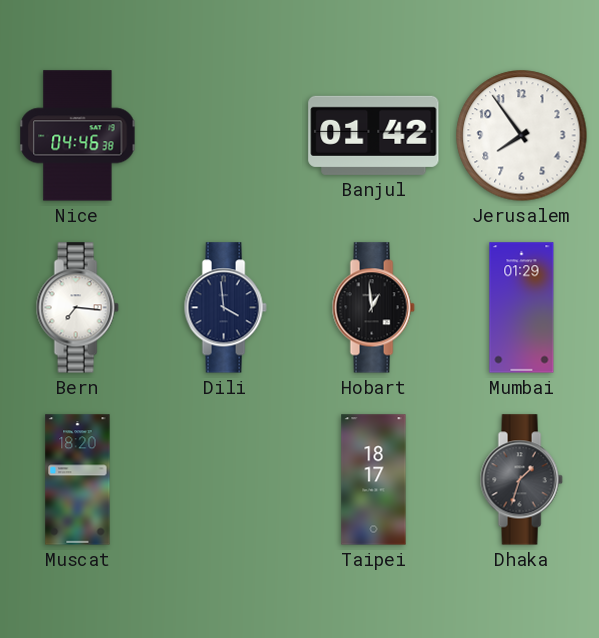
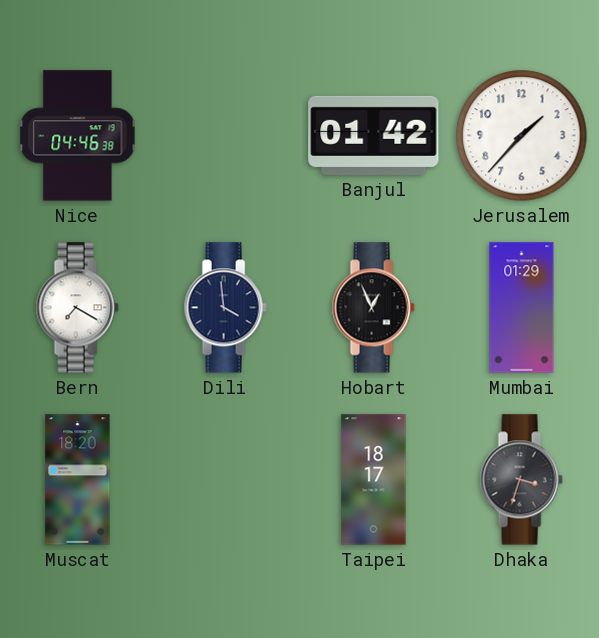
Jerusalem: 7:54 -> 1:37 (522, 136)
Bern: 7:16 -> 7:20 (77, 308)
Hobart: 12:59 -> 12:56 (373, 308)
Dhaka: 1:33 -> 3:33 (521, 480)
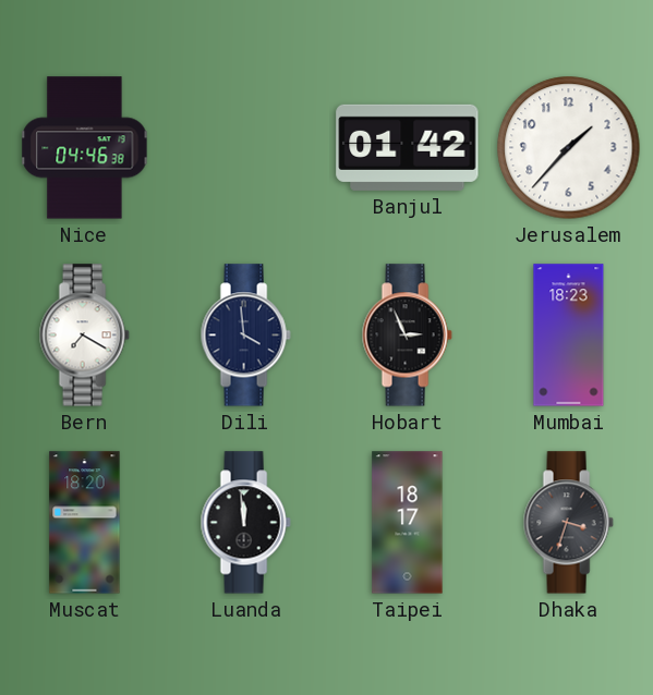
Hobart: 12:56 -> 2:56 (407, 336)
Mumbai: 01:29 -> 18:23 (569, 336)
Luanda: none -> 11:59 (245, 523)
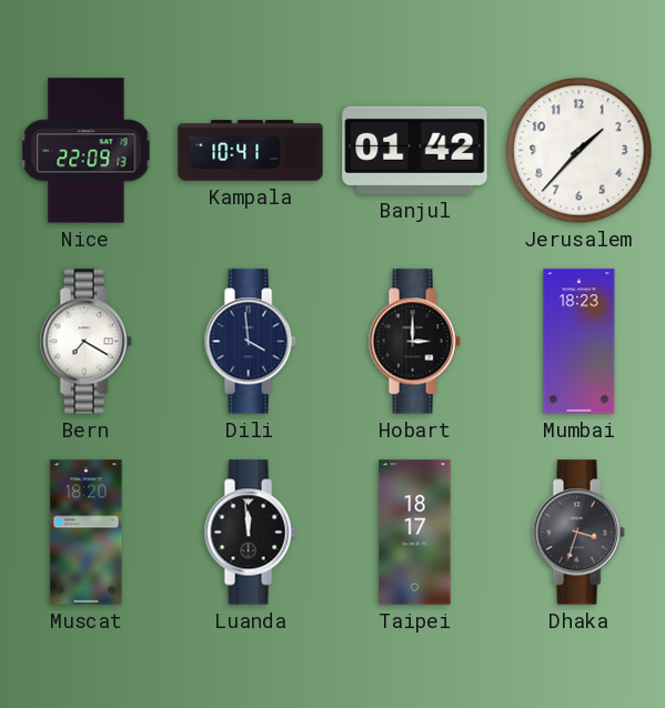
Nice: 04:46 -> 22:09 (87, 151)
Kampala: none -> 10:41 (251, 151)
Hobart: 2:56 -> 3:00 (414, 342)
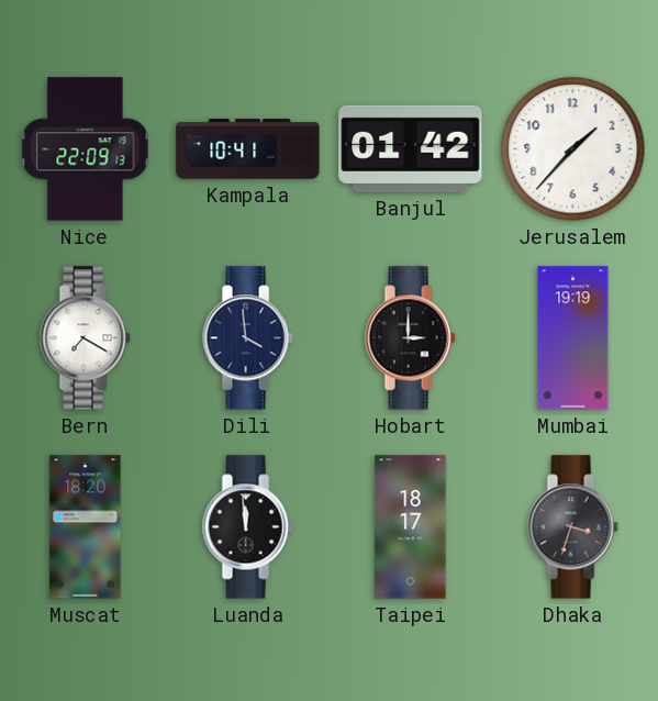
Mumbai: 18:23 -> 19:19 (573, 338)
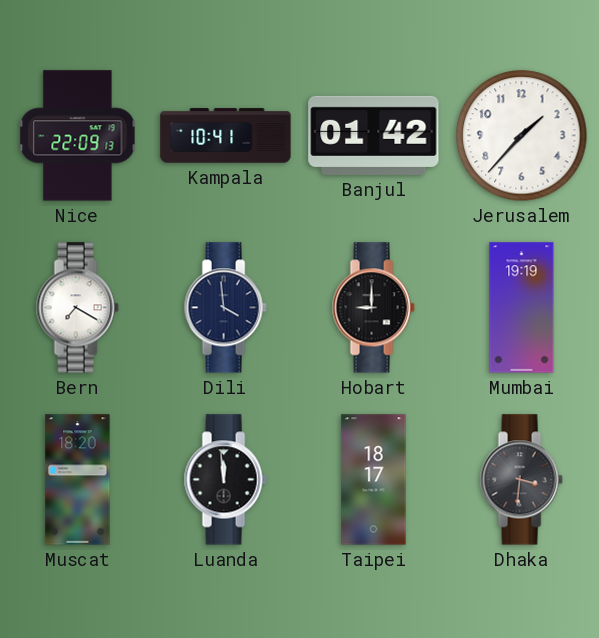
Hobart: 3:00 -> 9:00 (373, 308)
Dhaka: 3:33 -> 3:31 (521, 480)
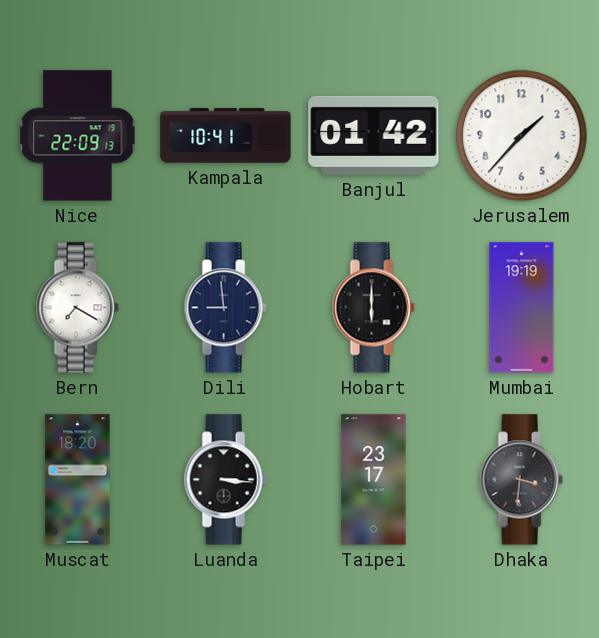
Dili: 3:59 -> 8:59 (225, 308)
Hobart: 9:00 -> 6:00 (373, 308)
Luanda: 11:59 -> 3:16 (225, 480)
Taipei: 18:17 -> 23:17 (374, 480)
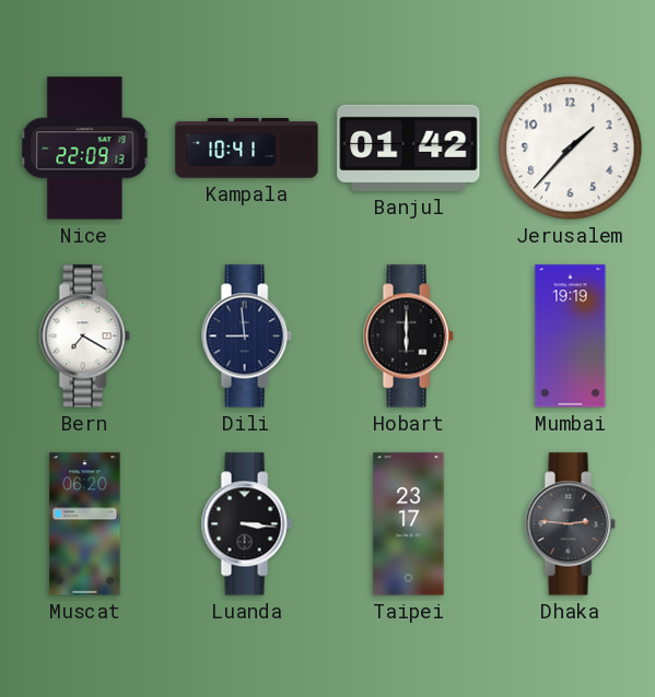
Muscat: 18:20 -> 06:20 (85, 524)
Dhaka: 3:31 -> 2:46 (570, 524)
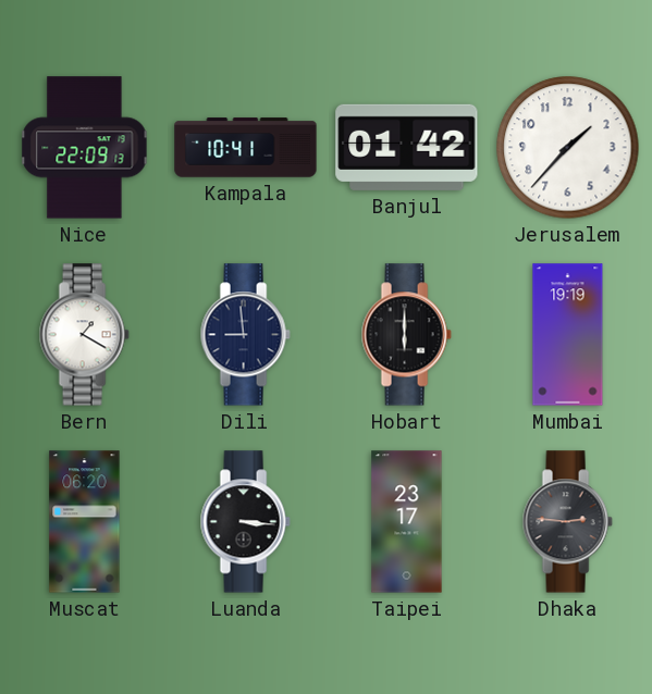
Bern: 7:20 -> 1:20 (84, 335)
